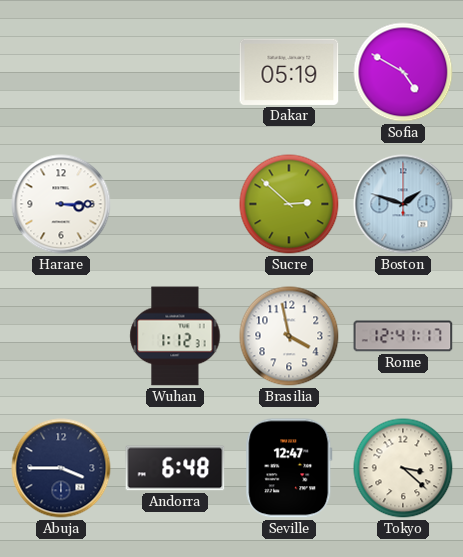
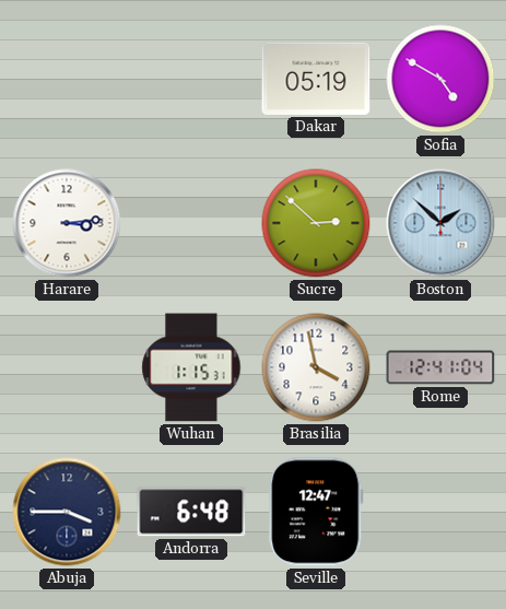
Harare: 3:15 -> 3:14 (67, 223)
Boston: 1:48 -> 1:52 (440, 223)
Wuhan: 1:12 -> 1:15 (191, 367)
Rome: 12:41:17 -> 12:41:04 (440, 367)
Tokyo: 3:22 -> none (403, 468)
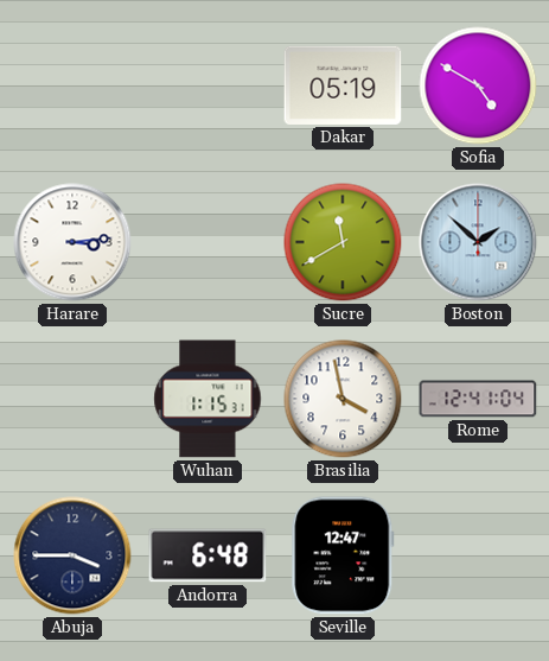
Sucre: 2:52 -> 11:40 (343, 242)
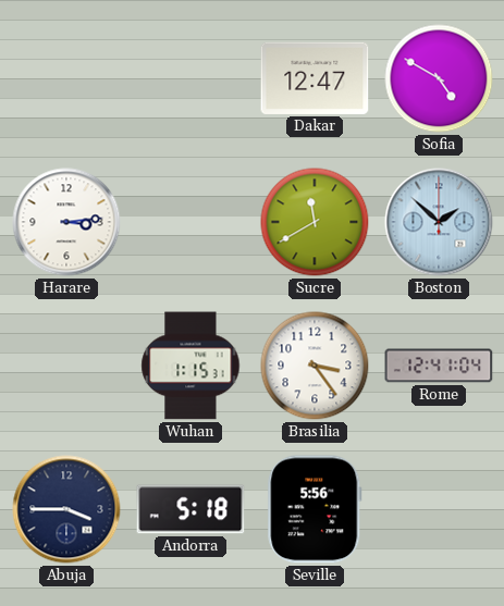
Dakar: 05:19 -> 12:47 (315, 78)
Brasilia: 3:58 -> 3:24 (315, 366)
Andorra: 6:48 -> 5:18 (190, 509)
Seville: 12:47 -> 5:56 (315, 509)
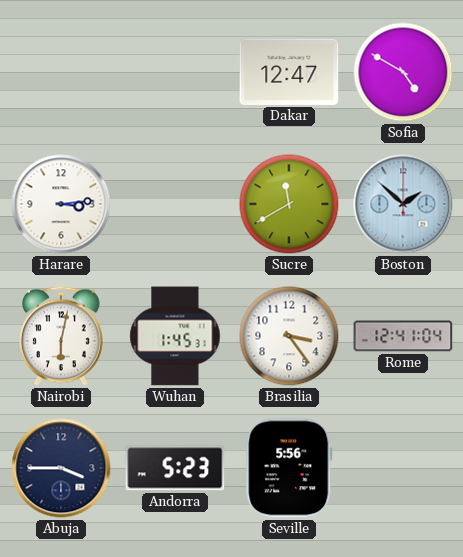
Nairobi: none -> 6:02 (62, 336)
Wuhan: 1:15 -> 1:45 (175, 336)
Andorra: 5:18 -> 5:23 (175, 468)
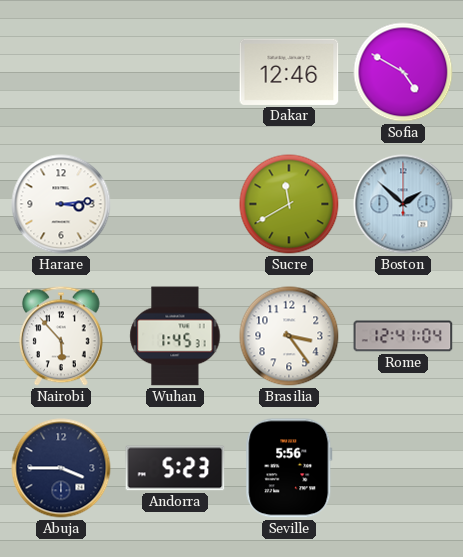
Dakar: 12:47 -> 12:46 (289, 72)
Nairobi: 6:02 -> 5:53 (62, 336)
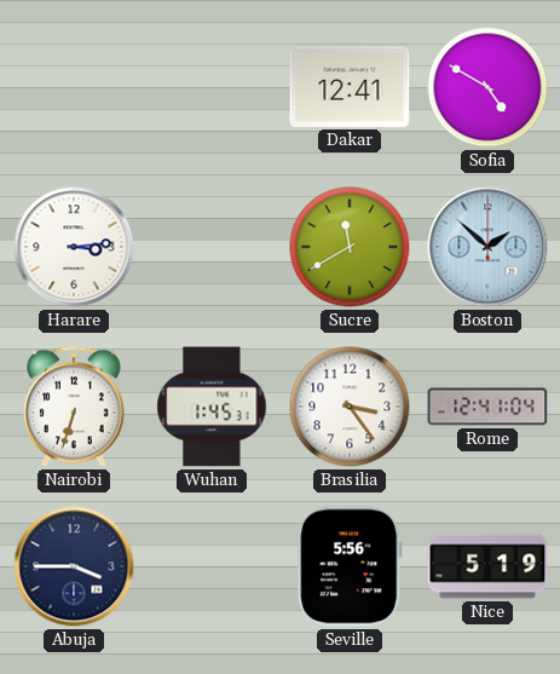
Dakar: 12:46 -> 12:41 (350, 87)
Nairobi: 5:53 -> 6:33 (75, 407)
Andorra: 5:23 -> none (175, 468)
Nice: none -> 5:19 (487, 566)
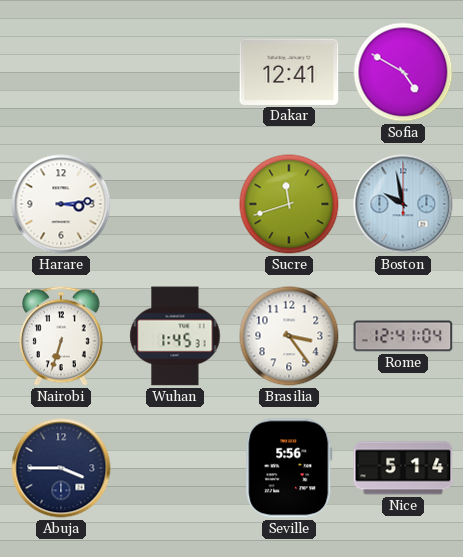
Sucre: 11:40 -> 11:42 (289, 204)
Boston: 1:52 -> 9:58 (403, 204)
Nice: 5:19 -> 5:14 (403, 468)
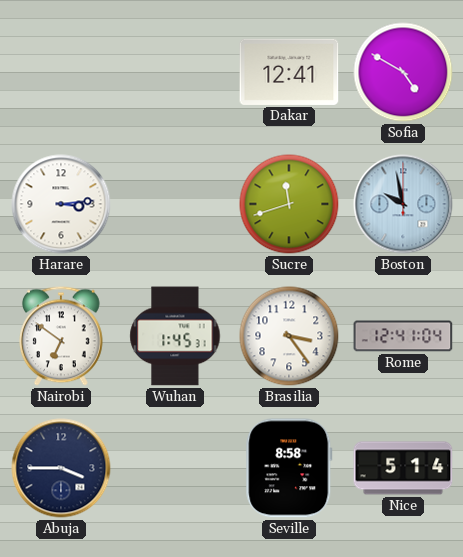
Nairobi: 6:33 -> 6:51 (62, 336)
Seville: 5:56 -> 8:58 (289, 468)
